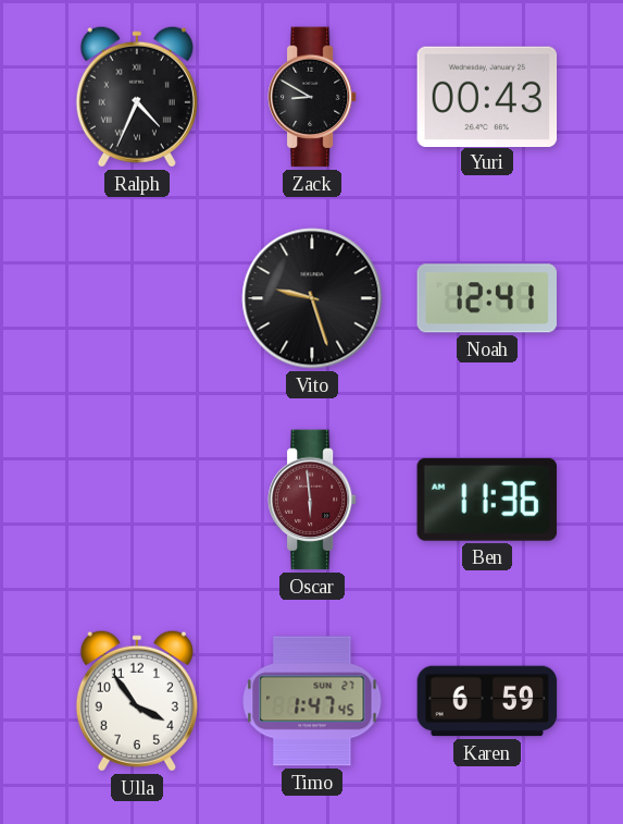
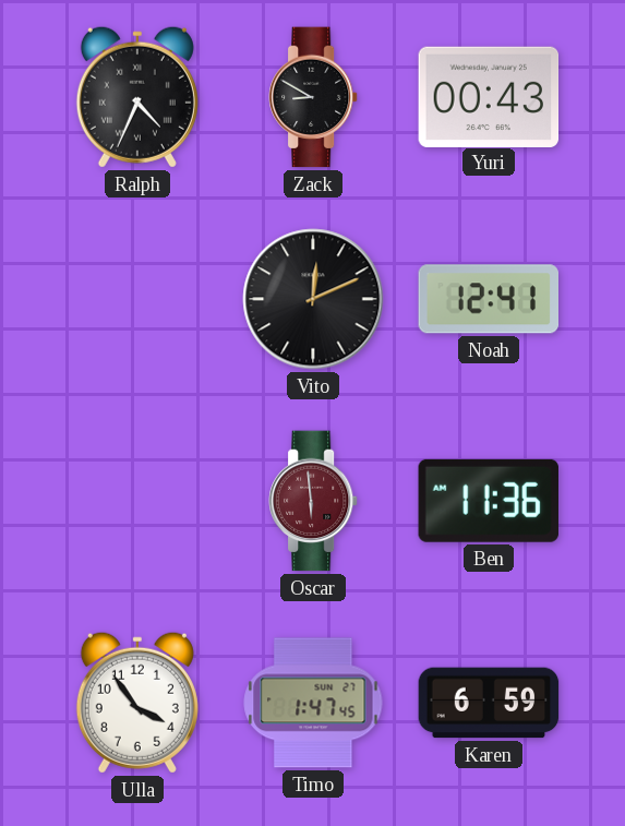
Vito: 9:27 -> 12:11 (313, 299)
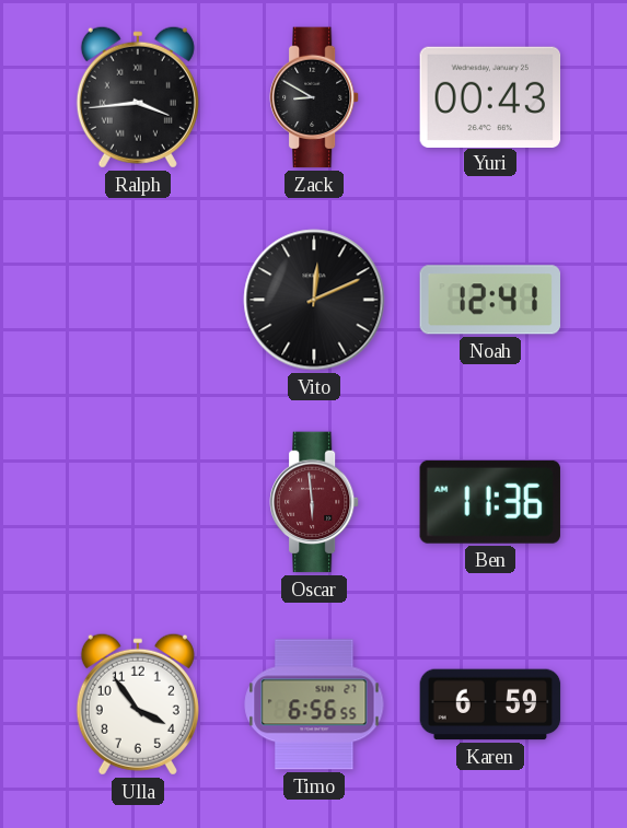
Ralph: 4:34 -> 3:44 (138, 97)
Timo: 1:47 -> 6:56 (314, 704)
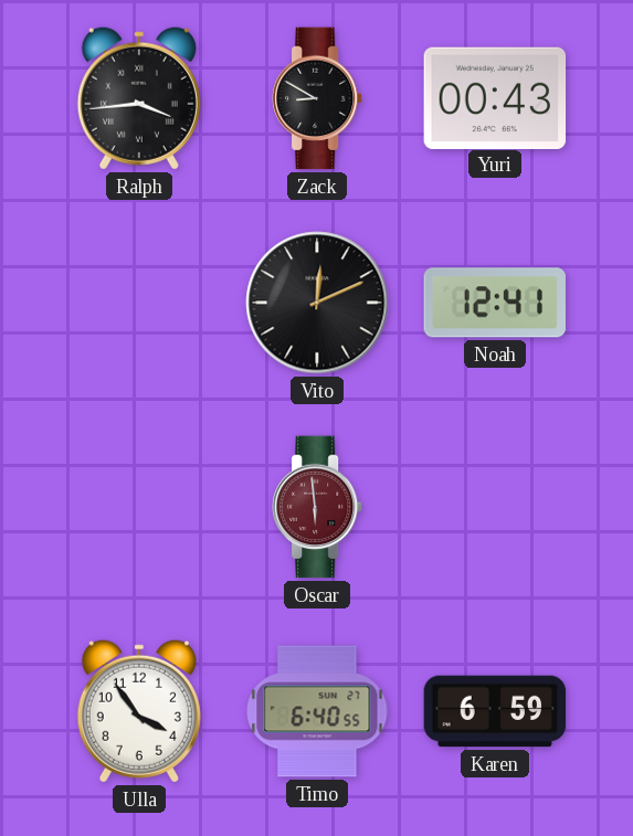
Ben: 11:36 -> none (490, 502)
Timo: 6:56 -> 6:40 (317, 711)
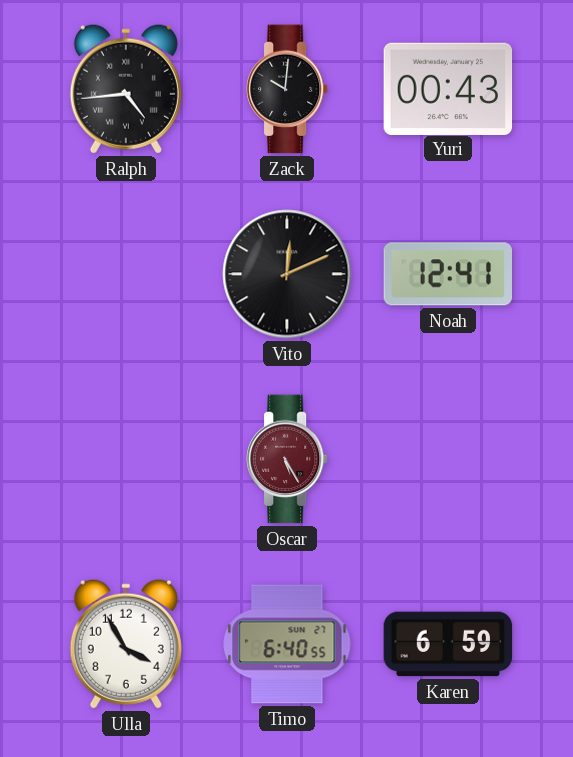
Ralph: 3:44 -> 4:44 (126, 89)
Zack: 8:50 -> 10:01 (288, 89)
Oscar: 5:59 -> 5:25 (288, 459)
Ulla: 3:54 -> 3:55 (126, 644)
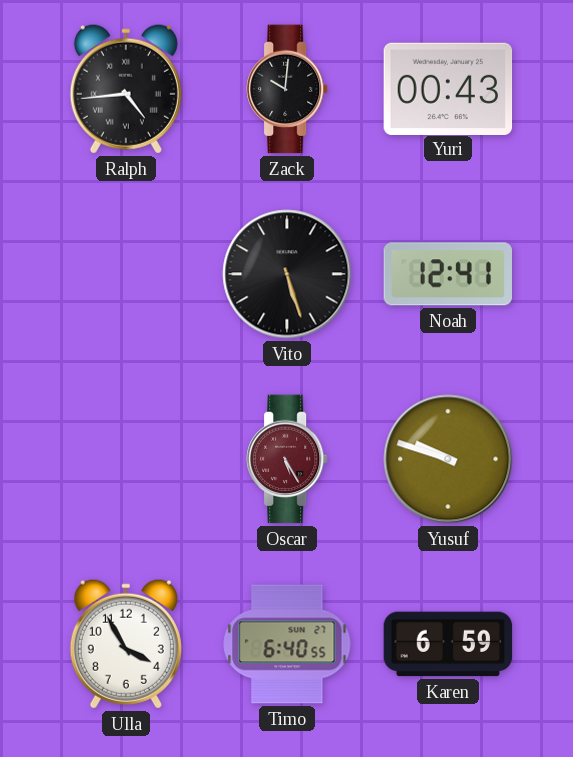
Vito: 12:11 -> 5:27 (287, 274)
Yusuf: none -> 9:48 (448, 459)
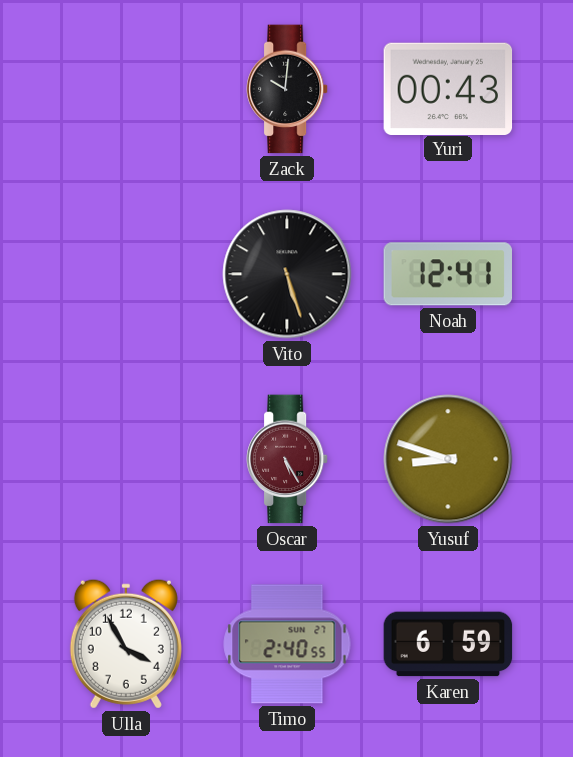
Ralph: 4:44 -> none (126, 89)
Yusuf: 9:48 -> 8:48 (448, 459)
Timo: 6:40 -> 2:40 (287, 644)
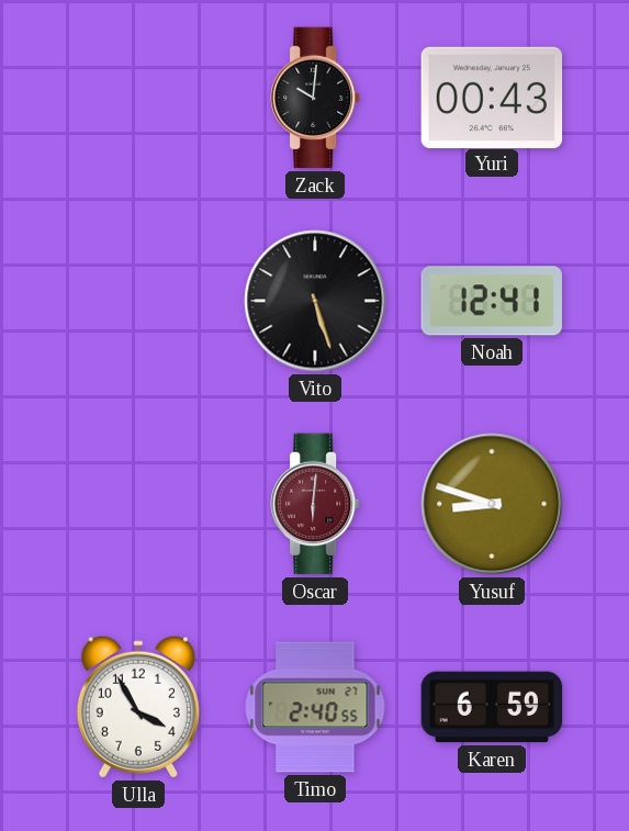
Oscar: 5:25 -> 6:01 (316, 504)
